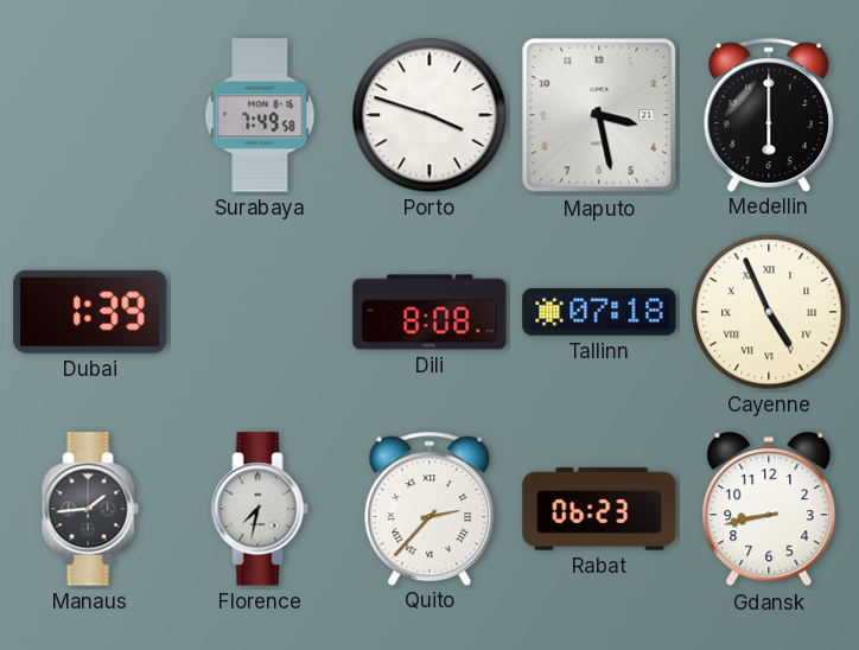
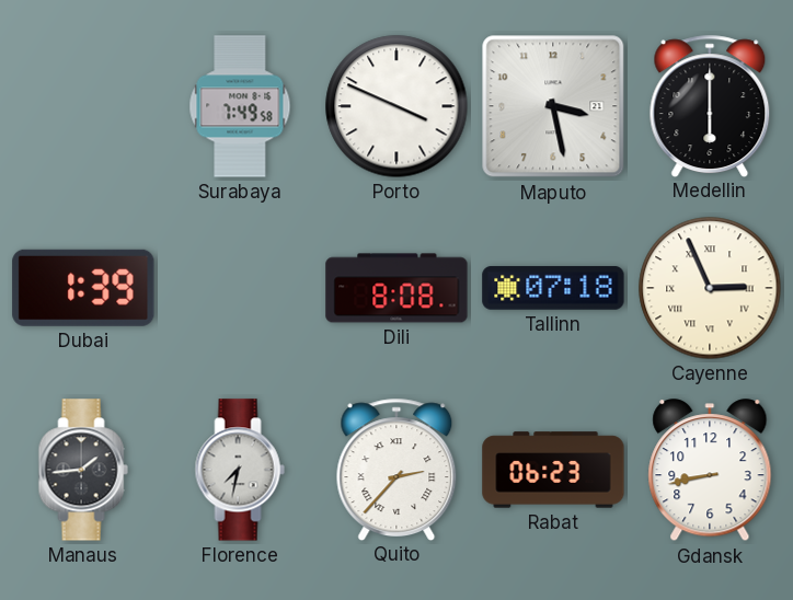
Porto: 3:48 -> 3:49 (396, 106)
Cayenne: 4:56 -> 2:56 (710, 288)
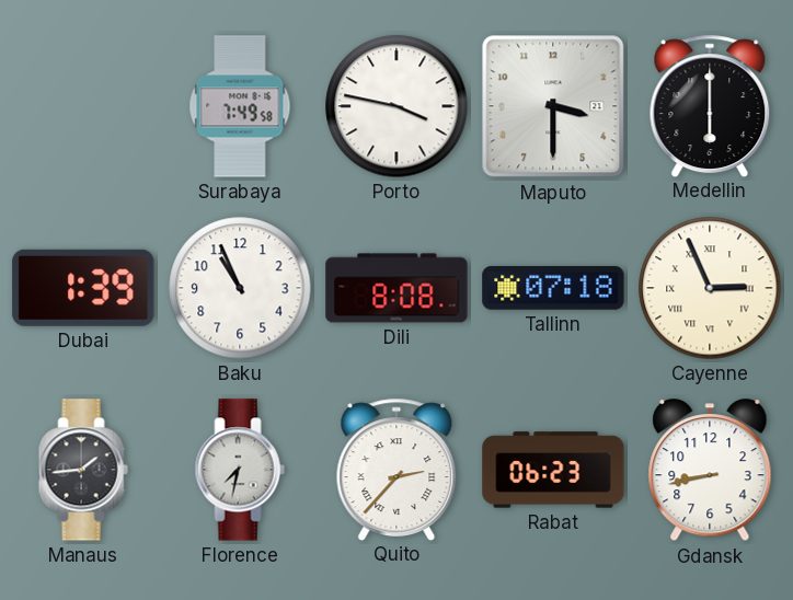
Porto: 3:49 -> 3:47 (396, 106)
Maputo: 3:28 -> 3:30 (553, 106)
Baku: none -> 10:56 (240, 288)
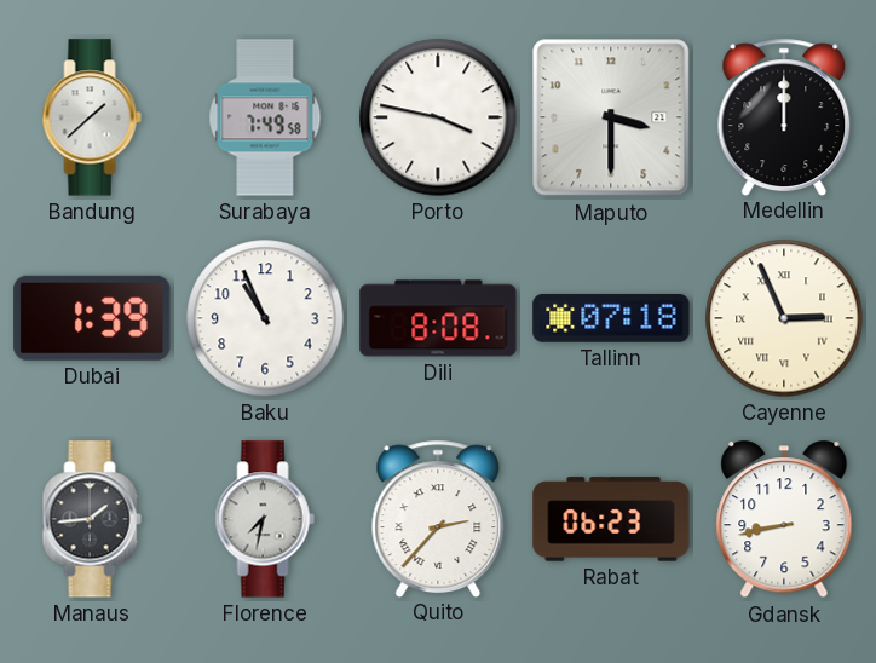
Bandung: none -> 1:38 (92, 117)
Medellin: 6:00 -> 12:00 (784, 116)
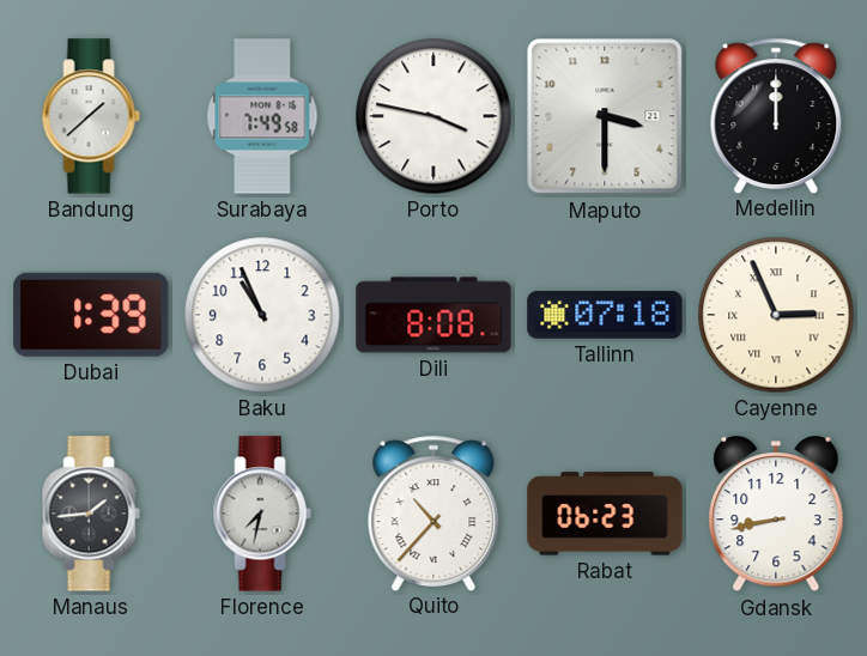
Quito: 2:37 -> 10:37 (433, 512)
